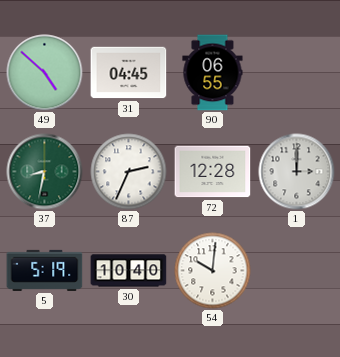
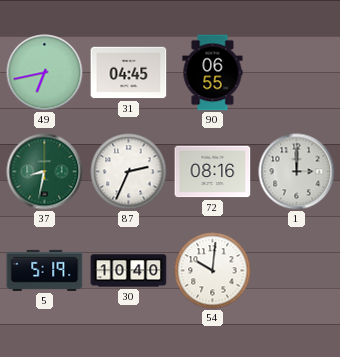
49: 4:52 -> 6:43 (45, 73)
72: 12:28 -> 08:16 (213, 172)
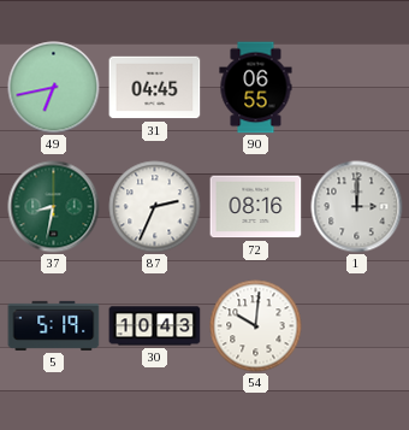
30: 10:40 -> 10:43 (155, 326)
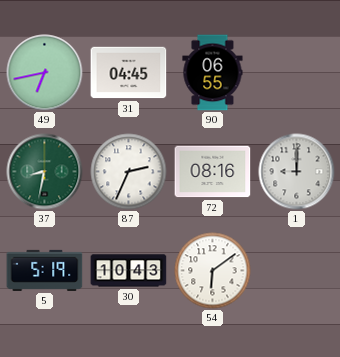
1: 3:00 -> 9:00 (297, 172)
54: 10:01 -> 6:09 (213, 271)
